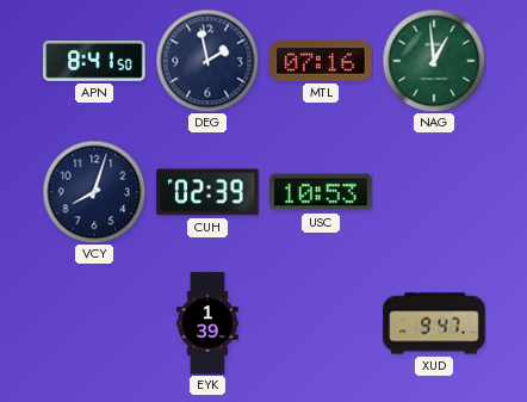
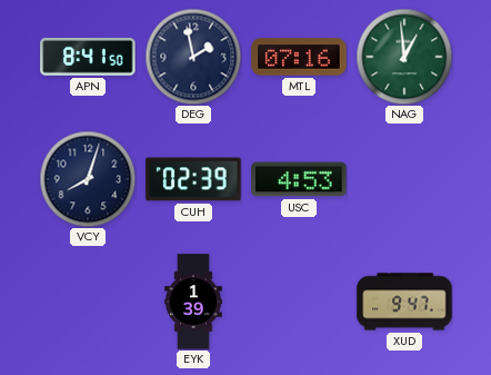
USC: 10:53 -> 4:53 (299, 179)
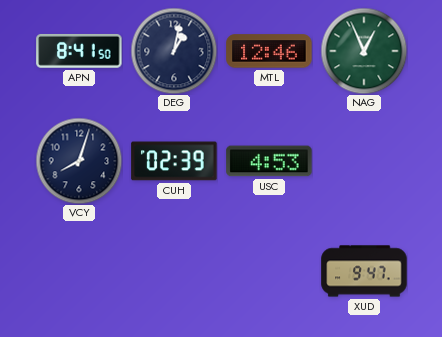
DEG: 1:58 -> 1:02 (174, 51)
MTL: 07:16 -> 12:46 (269, 51)
NAG: 12:59 -> 12:56 (364, 51)
EYK: 1:39 -> none (193, 302)
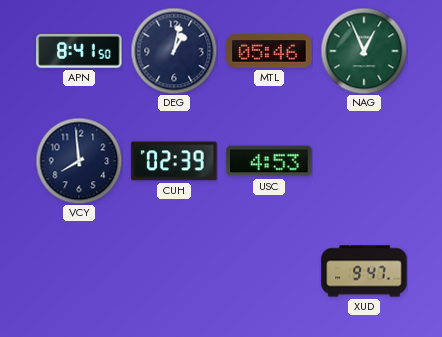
MTL: 12:46 -> 05:46 (269, 51)
VCY: 8:03 -> 7:59 (79, 161)
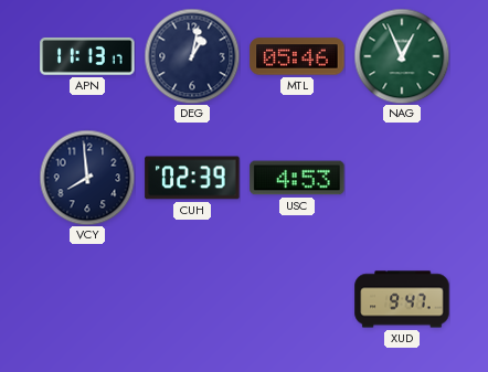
APN: 8:41 -> 11:13 (87, 56)
